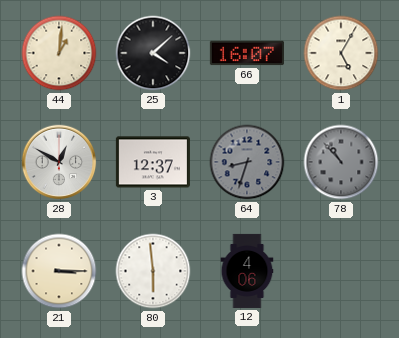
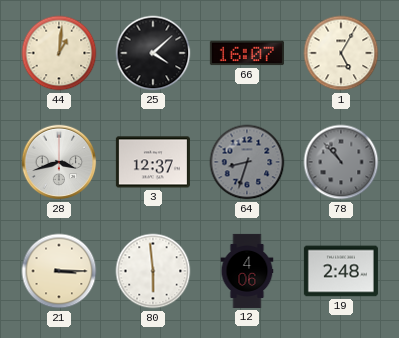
28: 12:50 -> 3:42 (59, 162)
19: none -> 2:48 (341, 271)
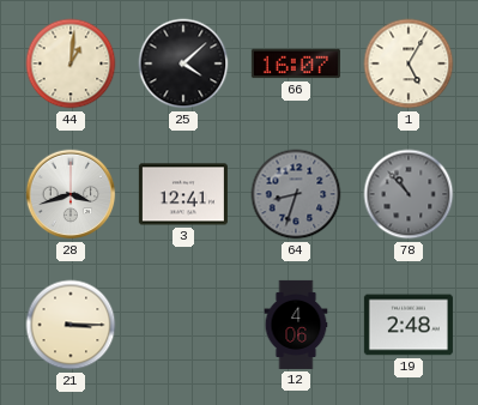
3: 12:37 -> 12:41 (183, 194)
80: 5:59 -> none (153, 271)
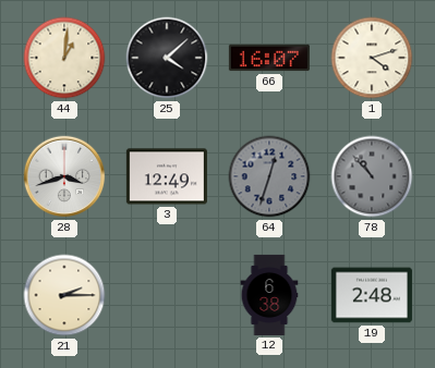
1: 5:05 -> 4:12 (372, 58)
3: 12:41 -> 12:49 (167, 176)
64: 8:33 -> 12:33 (269, 176)
21: 3:15 -> 2:15 (64, 295)
12: 4:06 -> 6:38 (269, 295)
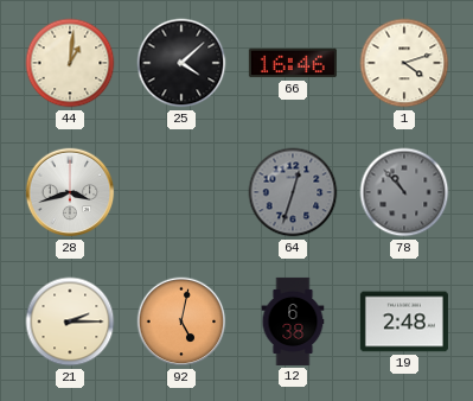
66: 16:07 -> 16:46 (293, 63)
3: 12:49 -> none (167, 176)
92: none -> 5:02 (181, 322)
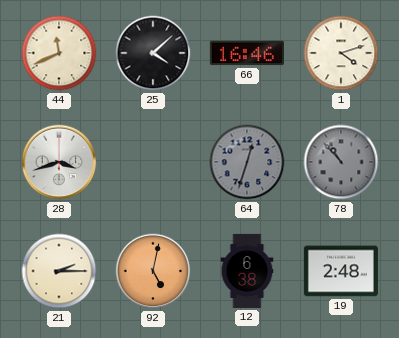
44: 1:01 -> 11:41 (59, 53)
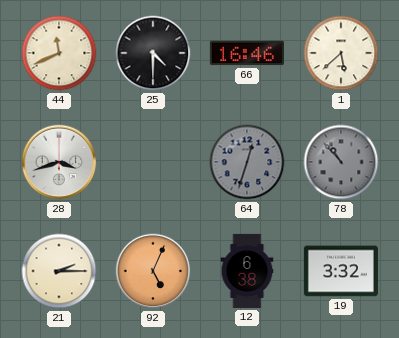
25: 4:08 -> 4:30 (153, 53)
1: 4:12 -> 5:38 (341, 53)
92: 5:02 -> 5:04 (153, 271)
19: 2:48 -> 3:32 (341, 271)
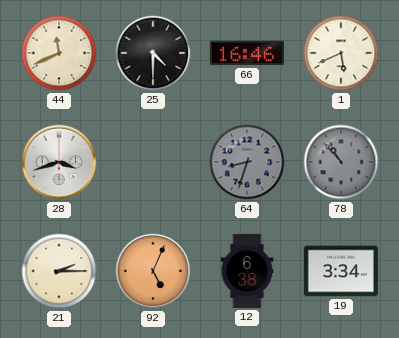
1: 5:38 -> 5:41 (341, 53)
64: 12:33 -> 8:33 (247, 162)
19: 3:32 -> 3:34 (341, 271)
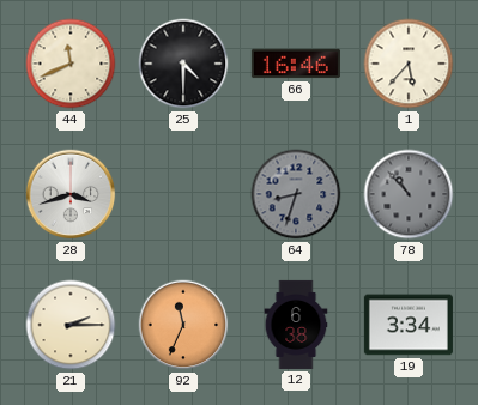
1: 5:41 -> 5:37 (409, 64)
92: 5:04 -> 11:34 (183, 325)
